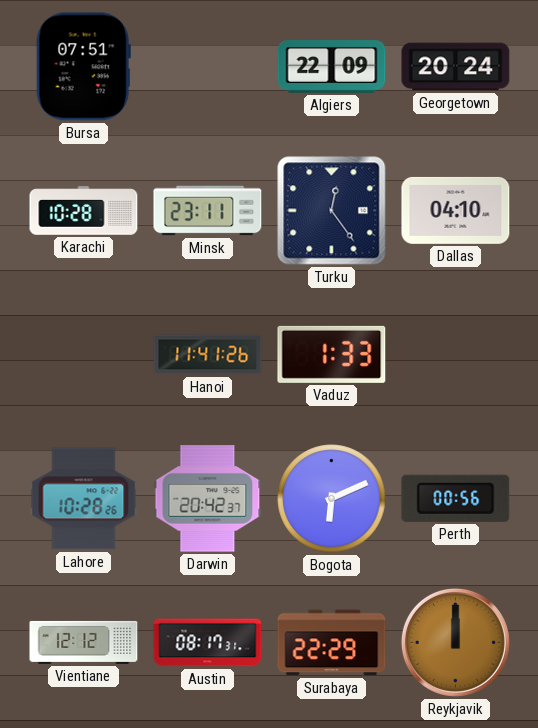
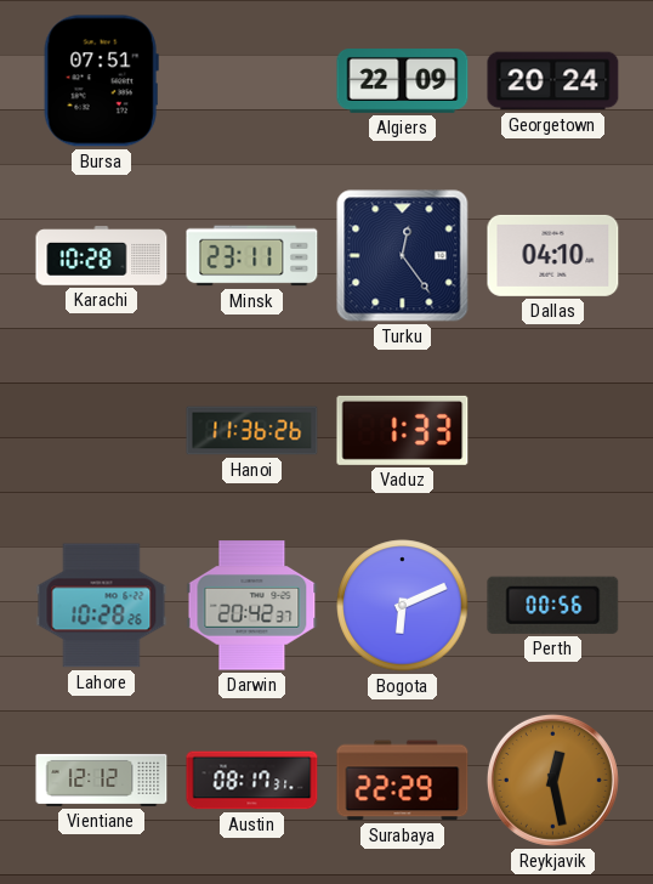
Hanoi: 11:41 -> 11:36 (252, 431)
Reykjavik: 12:00 -> 12:28 (552, 780)
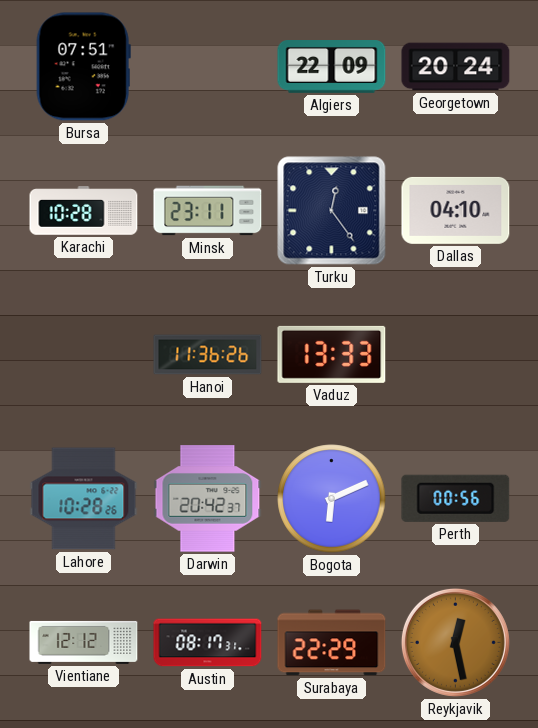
Vaduz: 1:33 -> 13:33 (332, 354)
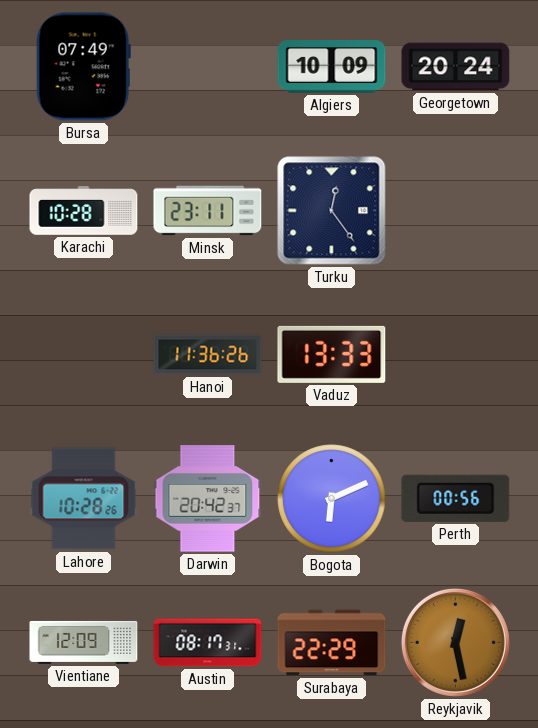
Bursa: 07:51 -> 07:49 (83, 67)
Algiers: 22:09 -> 10:09 (332, 67)
Dallas: 04:10 -> none (456, 210)
Vientiane: 12:12 -> 12:09 (84, 642)
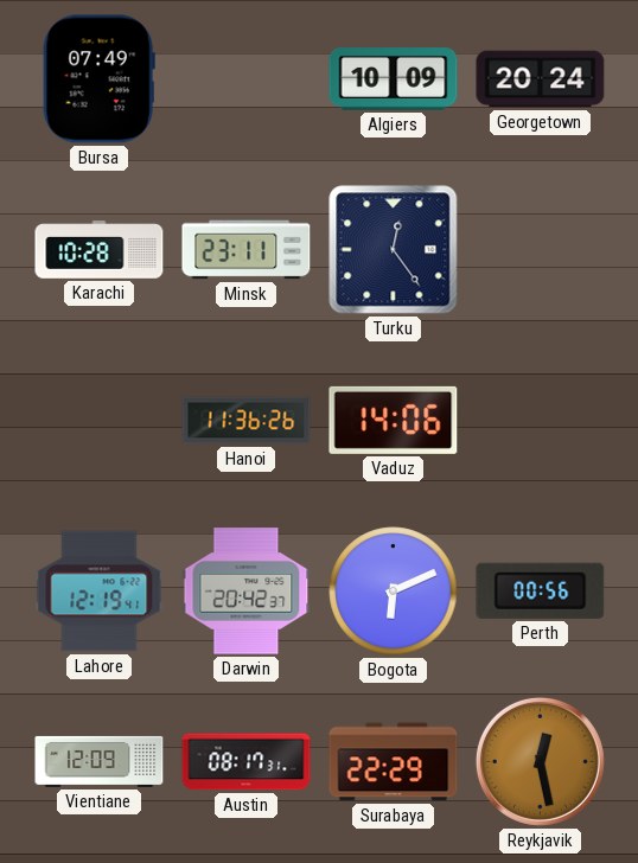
Vaduz: 13:33 -> 14:06 (394, 420)
Lahore: 10:28 -> 12:19 (100, 592)
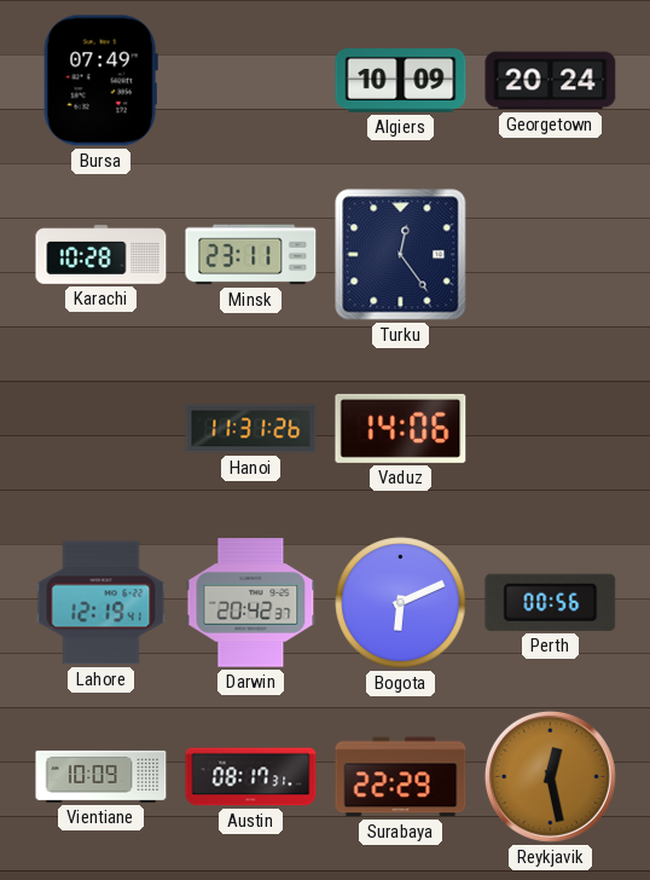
Hanoi: 11:36 -> 11:31 (251, 429)
Vientiane: 12:09 -> 10:09 (101, 776)
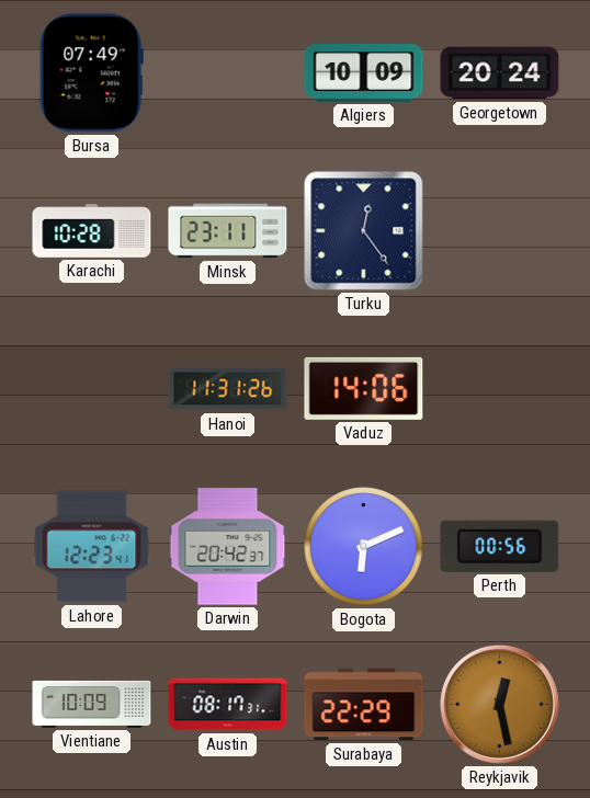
Lahore: 12:19 -> 12:23 (92, 547)
